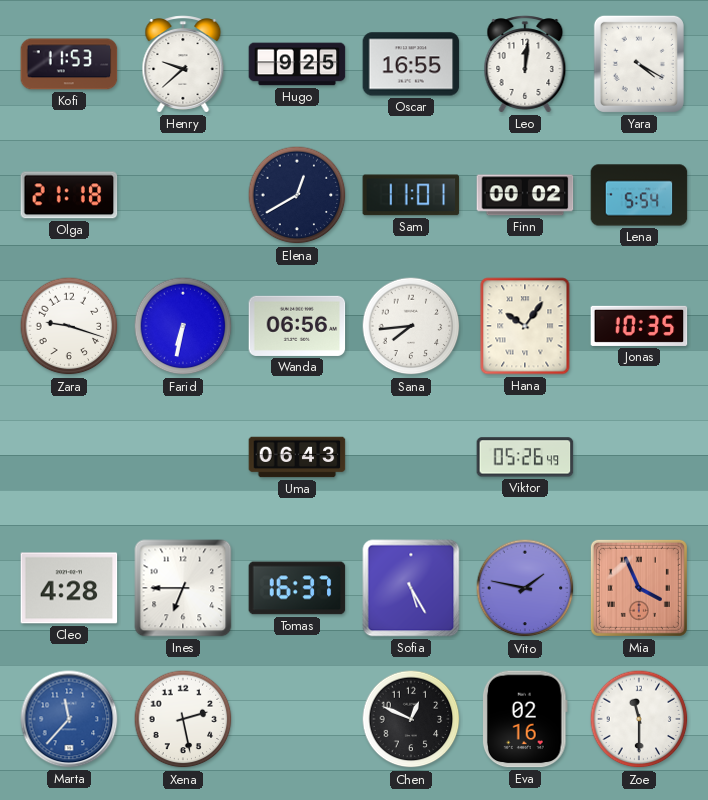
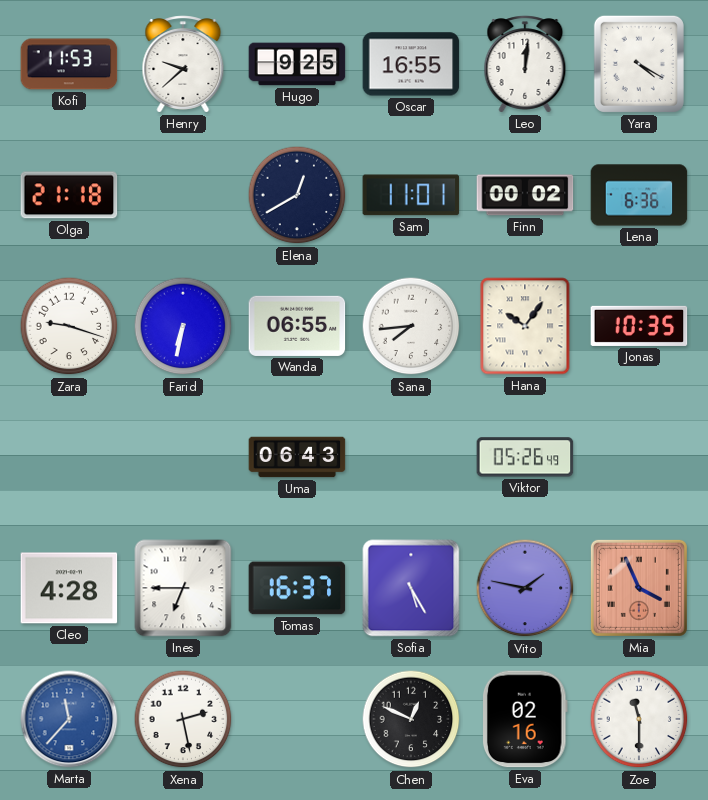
Lena: 5:54 -> 6:36 (639, 195)
Wanda: 06:56 -> 06:55 (297, 326)
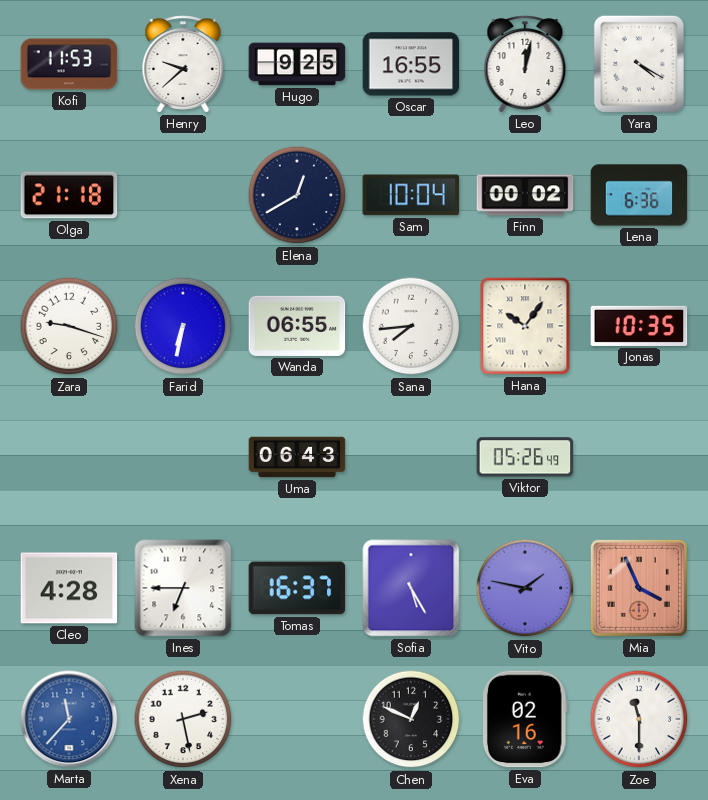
Leo: 12:01 -> 12:02 (525, 64)
Sam: 11:01 -> 10:04 (411, 195)
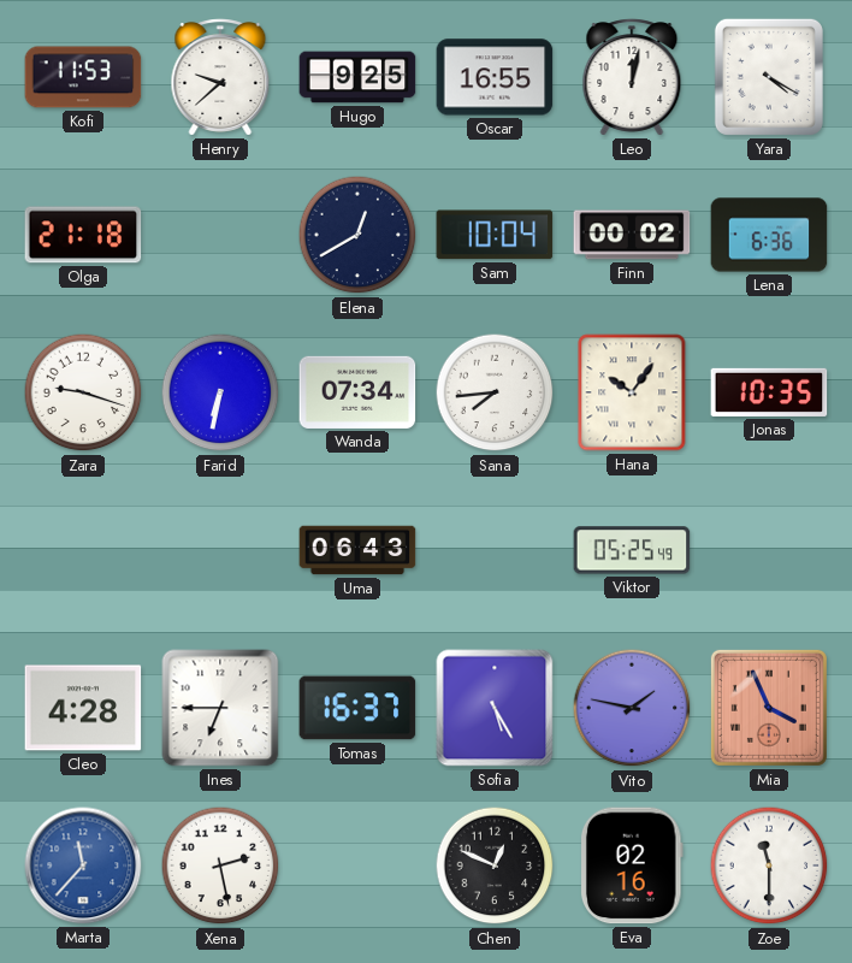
Wanda: 06:55 -> 07:34 (357, 392)
Viktor: 05:26 -> 05:25 (632, 550)
